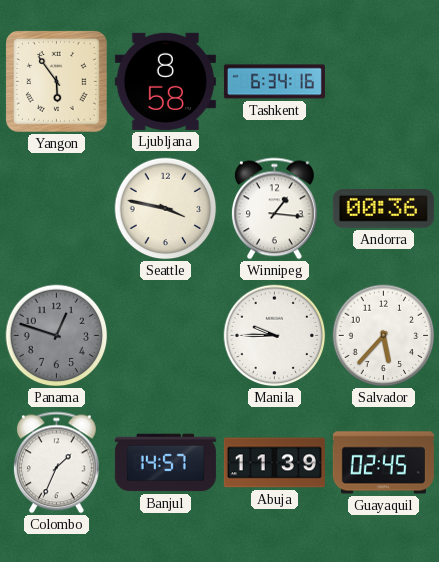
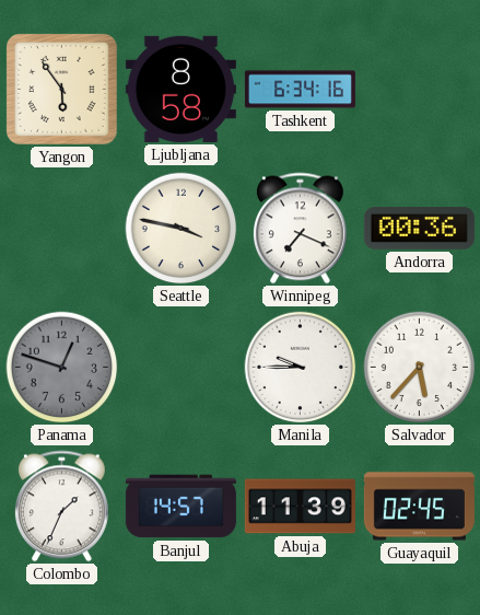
Winnipeg: 1:16 -> 7:19 (300, 229)
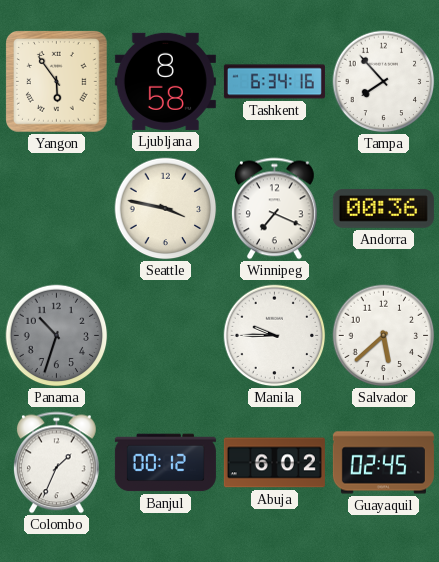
Tampa: none -> 7:53 (384, 82)
Panama: 12:48 -> 10:33 (57, 336)
Salvador: 5:37 -> 5:38 (384, 336)
Banjul: 14:57 -> 00:12 (165, 463)
Abuja: 11:39 -> 6:02 (274, 463)
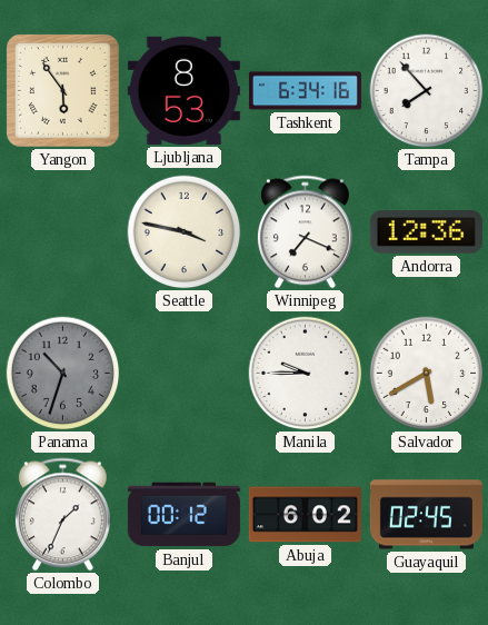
Ljubljana: 8:58 -> 8:53 (183, 90)
Andorra: 00:36 -> 12:36 (426, 231)
Salvador: 5:38 -> 5:40 (427, 374)
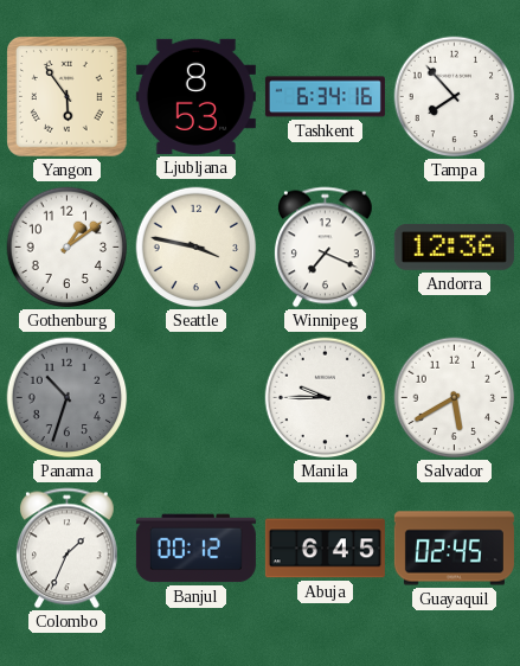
Gothenburg: none -> 1:09 (68, 248)
Abuja: 6:02 -> 6:45 (325, 549)
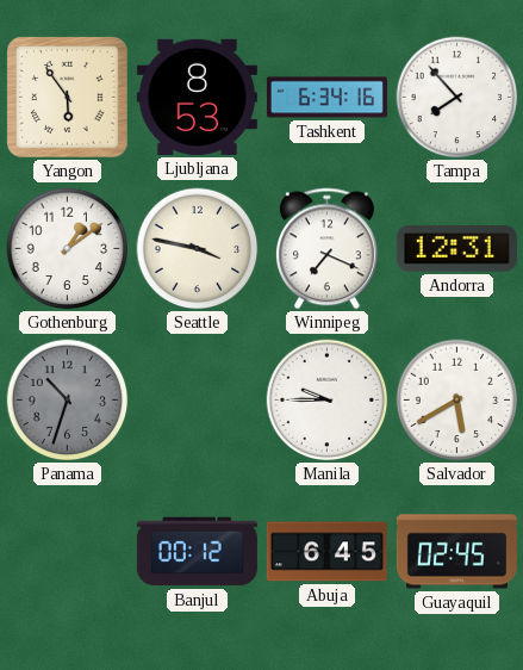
Andorra: 12:36 -> 12:31 (456, 248)
Colombo: 1:34 -> none (66, 549)
